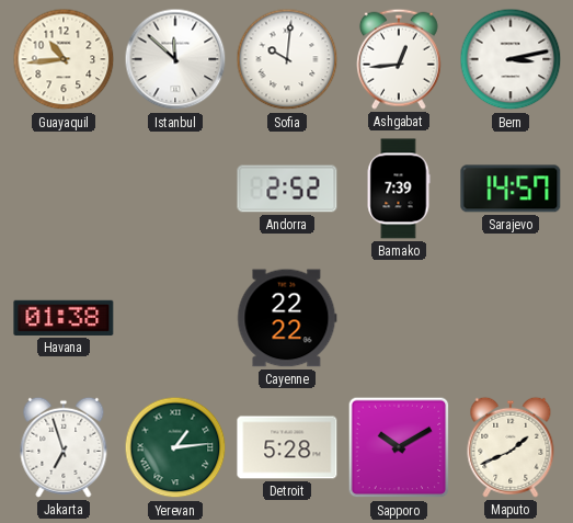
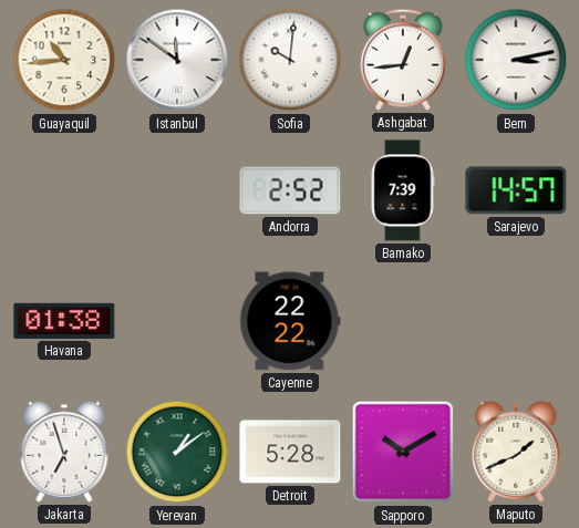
Istanbul: 11:52 -> 11:51 (177, 60)
Yerevan: 1:14 -> 1:09 (177, 452)
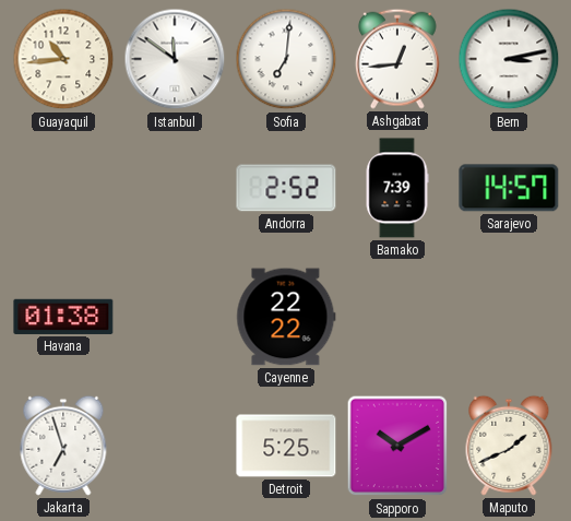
Sofia: 10:01 -> 7:01 (286, 59)
Yerevan: 1:09 -> none (177, 452)
Detroit: 5:28 -> 5:25 (286, 446)
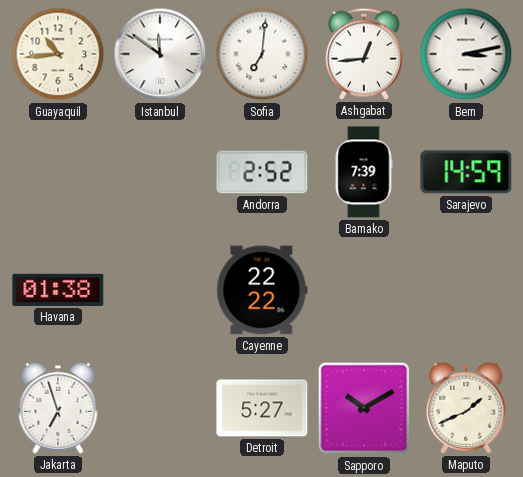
Sarajevo: 14:57 -> 14:59 (466, 172)
Detroit: 5:25 -> 5:27 (262, 408)
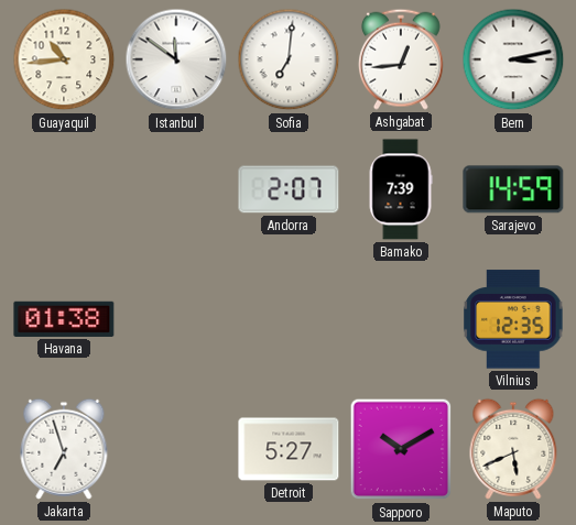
Andorra: 2:52 -> 2:07 (289, 189)
Cayenne: 22:22 -> none (262, 290)
Vilnius: none -> 12:35 (513, 319)
Maputo: 1:41 -> 5:41 (513, 449)
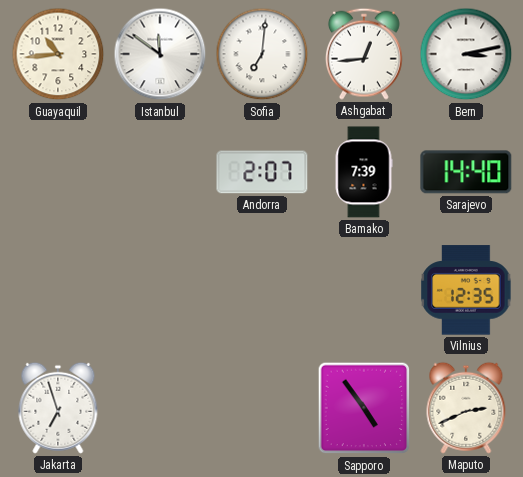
Sarajevo: 14:59 -> 14:40 (466, 172)
Havana: 01:38 -> none (64, 319)
Detroit: 5:27 -> none (289, 449)
Sapporo: 10:10 -> 4:54 (364, 408)
Maputo: 5:41 -> 2:41 (466, 408)
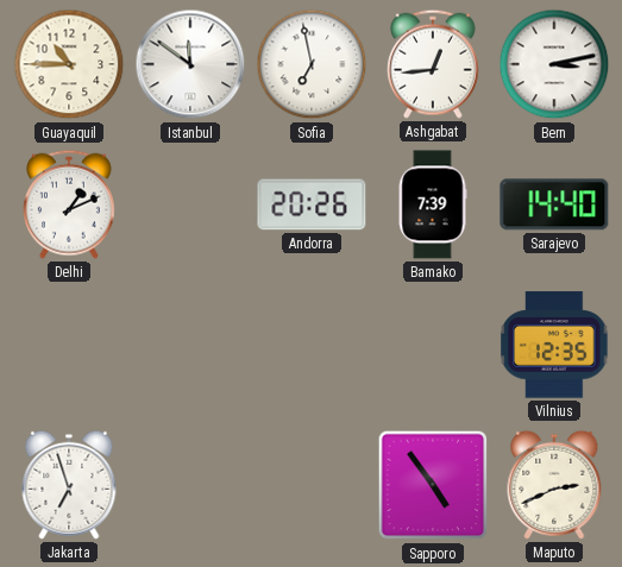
Guayaquil: 10:44 -> 10:45 (69, 64)
Sofia: 7:01 -> 6:58 (312, 64)
Delhi: none -> 1:11 (69, 204)
Andorra: 2:07 -> 20:26 (312, 204)
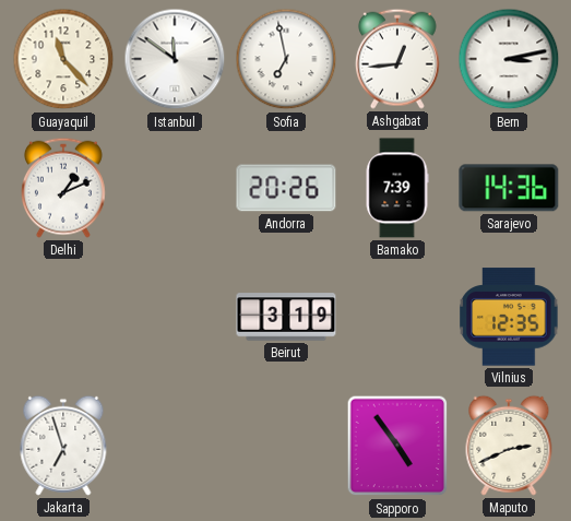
Guayaquil: 10:45 -> 11:23 (63, 59)
Sarajevo: 14:40 -> 14:36 (509, 188)
Beirut: none -> 3:19 (286, 317)
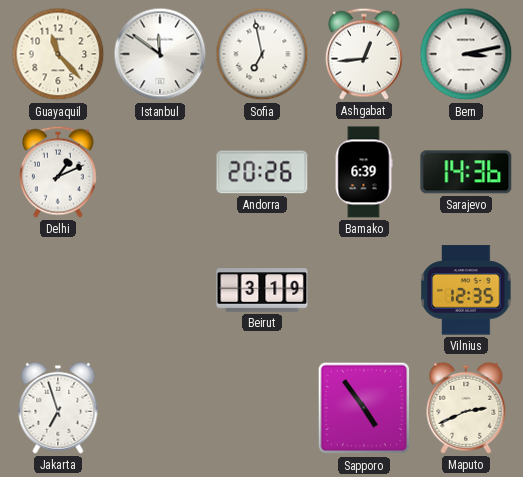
Bamako: 7:39 -> 6:39 (364, 172)
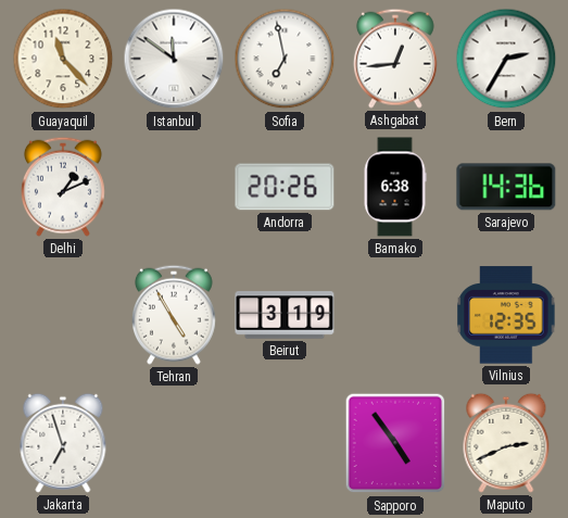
Bern: 3:13 -> 2:35 (506, 59)
Bamako: 6:39 -> 6:38 (395, 187)
Tehran: none -> 4:55 (174, 315)
